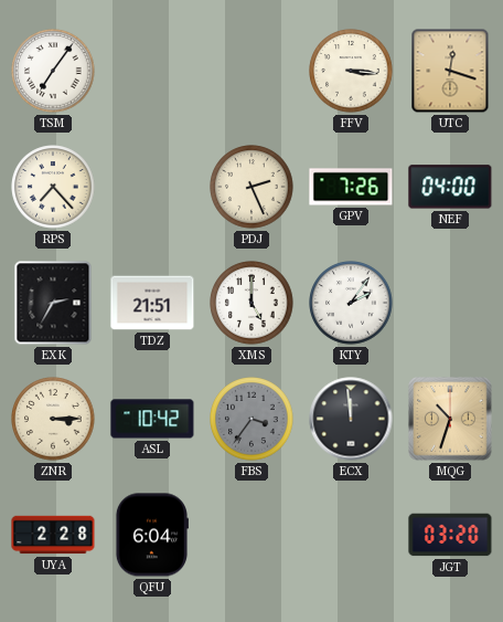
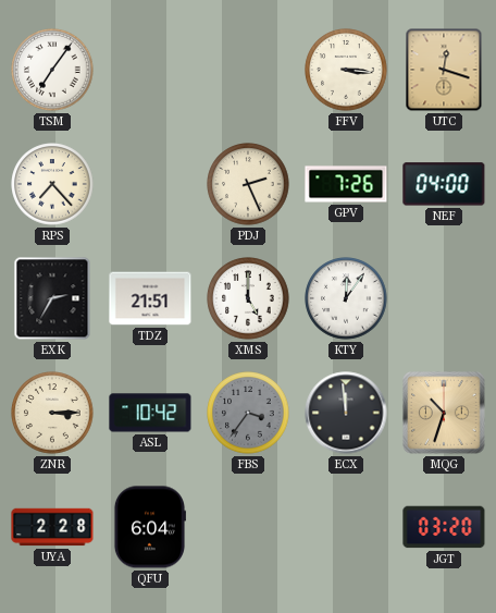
KTY: 2:06 -> 12:06 (346, 298)
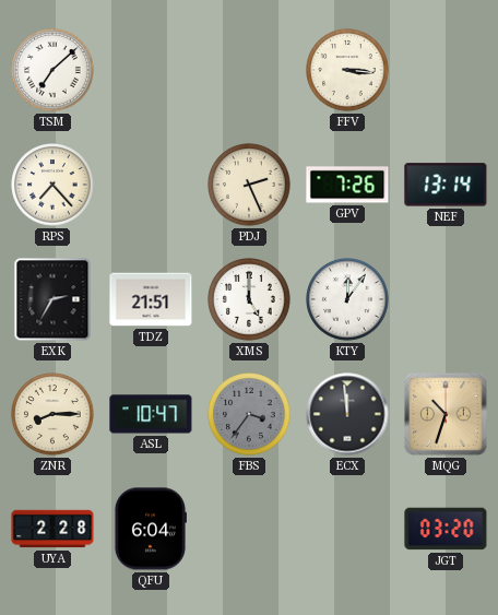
TSM: 7:06 -> 7:08 (52, 70)
UTC: 12:18 -> none (444, 70)
NEF: 04:00 -> 13:14 (446, 185)
ZNR: 3:15 -> 8:15 (52, 414)
ASL: 10:42 -> 10:47 (151, 414)
